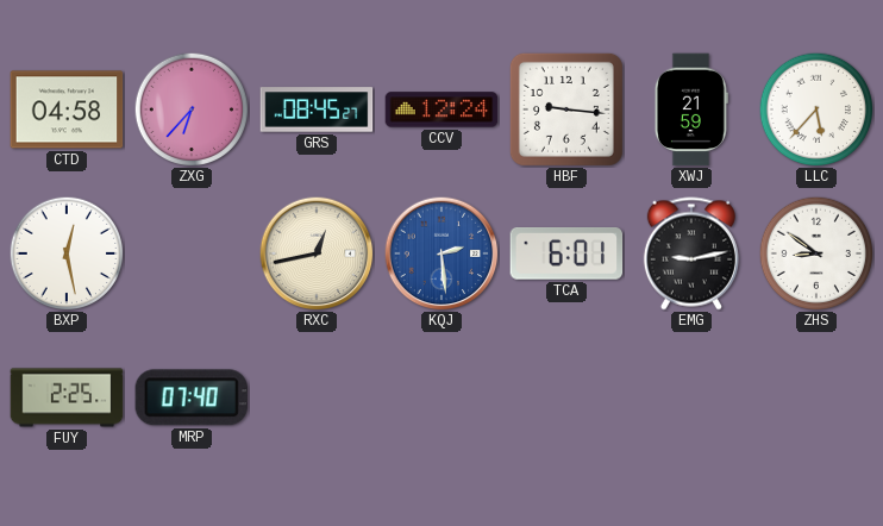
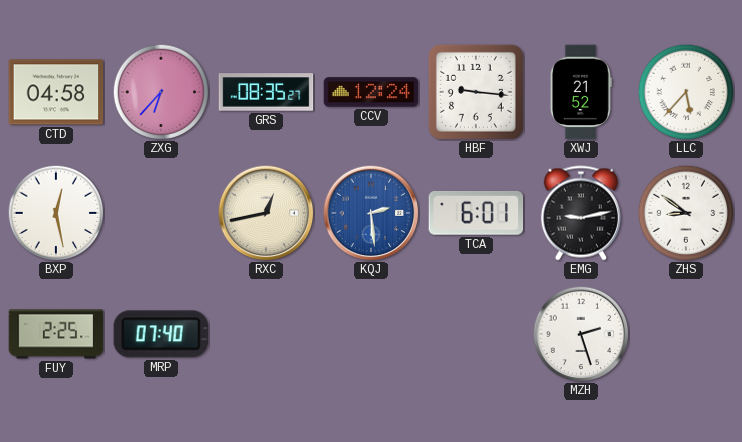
GRS: 08:45 -> 08:35 (266, 92)
XWJ: 21:59 -> 21:52 (581, 92)
MZH: none -> 2:27 (581, 334)
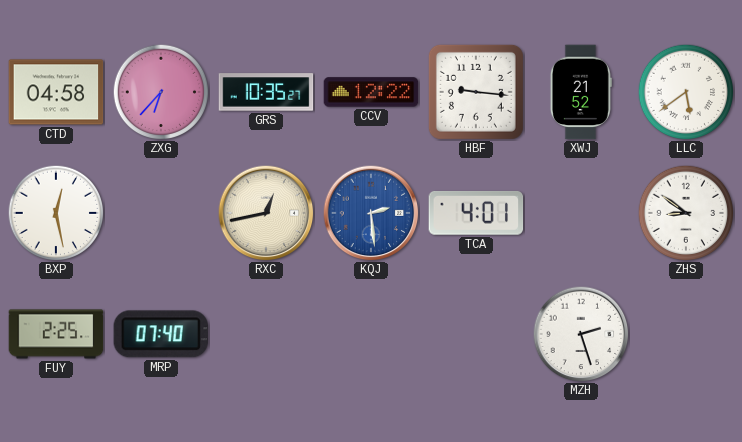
GRS: 08:35 -> 10:35 (266, 92)
CCV: 12:24 -> 12:22 (371, 92)
LLC: 5:37 -> 5:39 (686, 92)
TCA: 6:01 -> 4:01 (476, 213)
EMG: 9:13 -> none (581, 213)
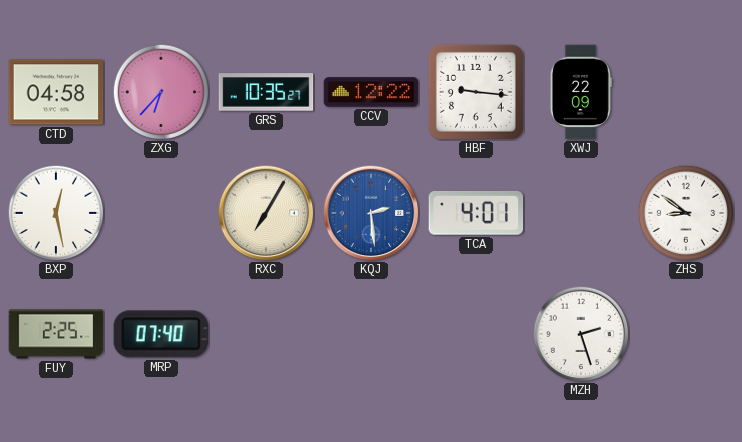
XWJ: 21:52 -> 22:09 (581, 92)
LLC: 5:39 -> none (686, 92)
RXC: 12:43 -> 7:05 (266, 213)
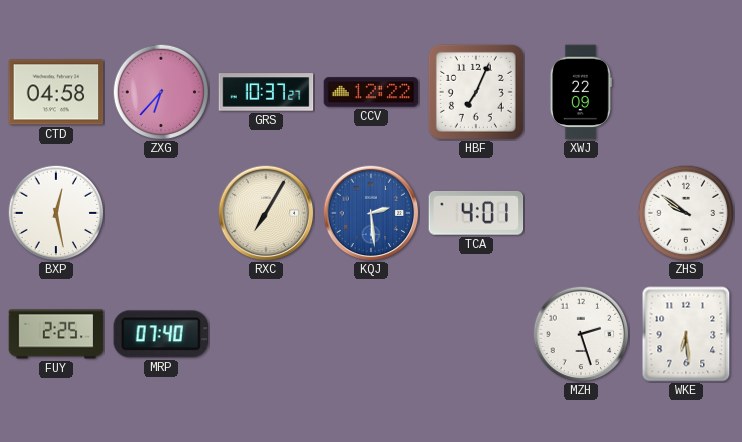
GRS: 10:35 -> 10:37 (266, 92)
HBF: 9:16 -> 7:04 (476, 92)
ZHS: 8:51 -> 9:51 (686, 213)
WKE: none -> 6:29 (686, 334)
